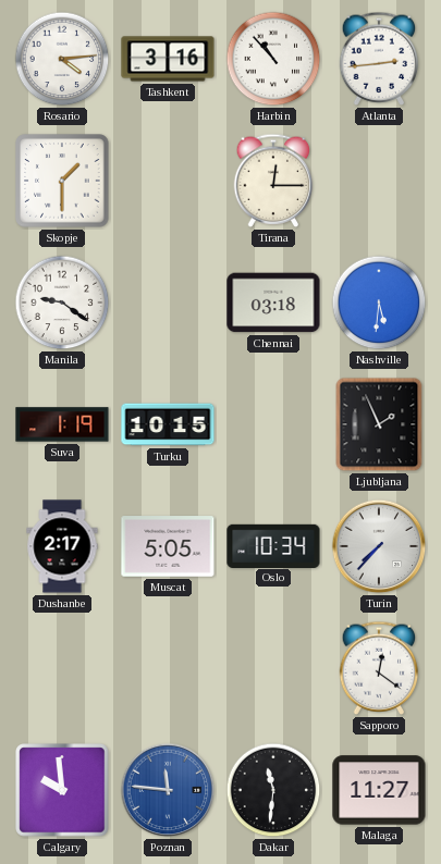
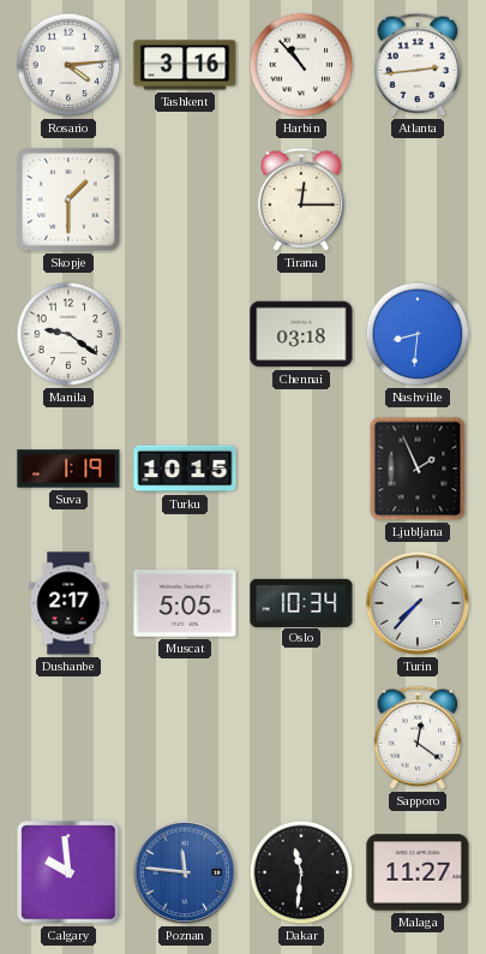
Nashville: 5:31 -> 8:31 (418, 334)
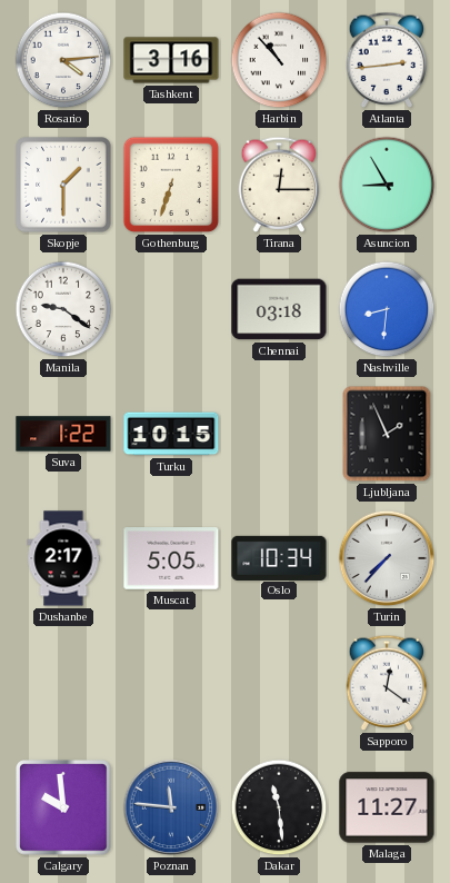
Gothenburg: none -> 6:33 (171, 185)
Asuncion: none -> 8:55 (387, 185)
Suva: 1:19 -> 1:22 (63, 434)
Dakar: 11:31 -> 11:29 (279, 807)
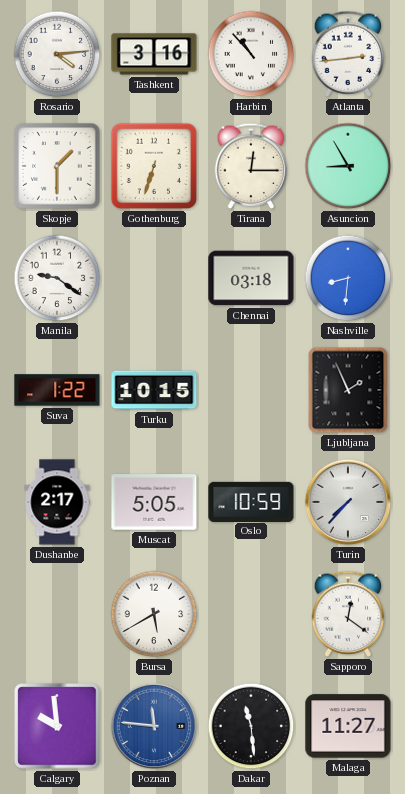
Oslo: 10:34 -> 10:59 (251, 501)
Bursa: none -> 5:40 (154, 614)
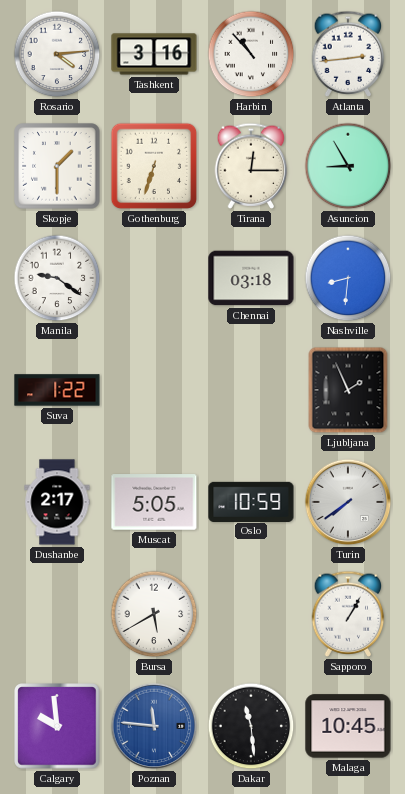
Turku: 10:15 -> none (154, 390)
Turin: 7:37 -> 7:39 (348, 502)
Sapporo: 12:21 -> 1:05 (348, 614)
Malaga: 11:27 -> 10:45 (348, 726)
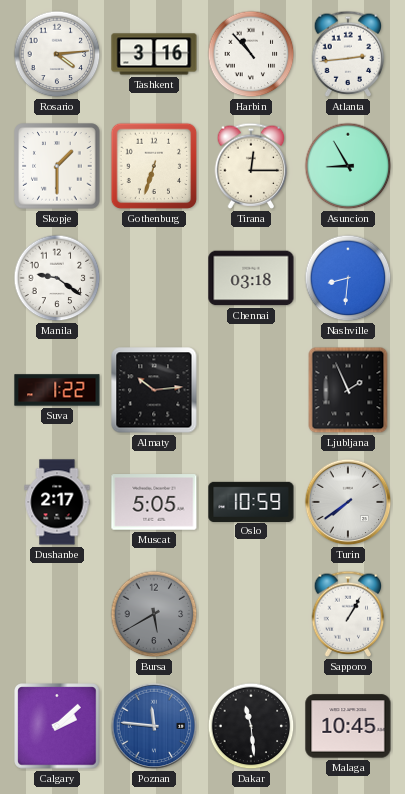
Almaty: none -> 10:14 (154, 390)
Bursa dial: white -> grey (154, 614)
Calgary: 9:59 -> 2:08 (57, 726)
